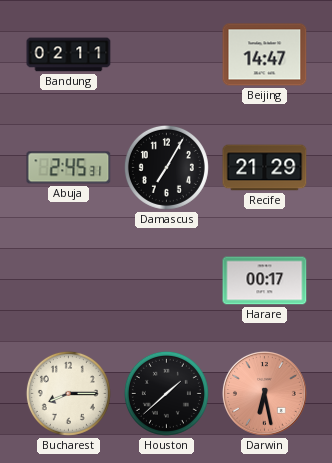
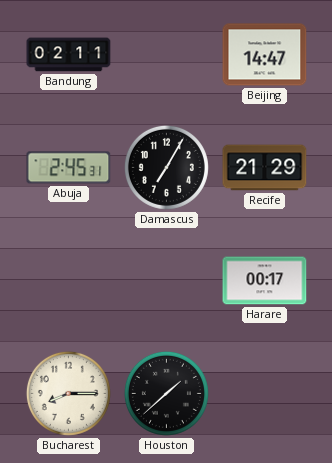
Darwin: 6:28 -> none (264, 393)
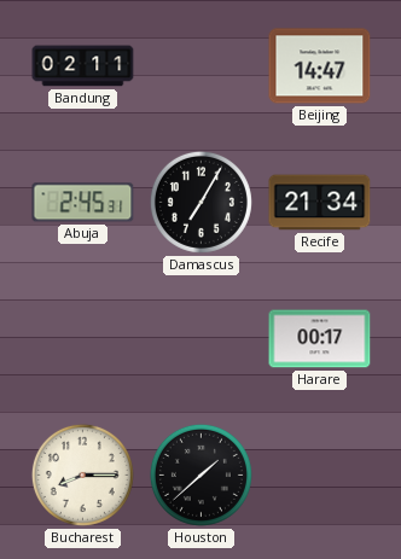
Recife: 21:29 -> 21:34 (320, 203)
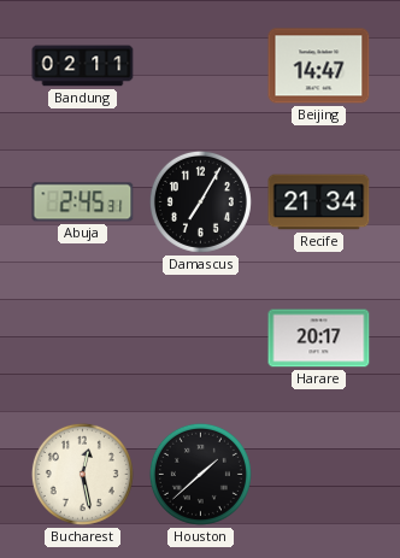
Harare: 00:17 -> 20:17 (319, 339)
Bucharest: 8:15 -> 12:28 (82, 474)
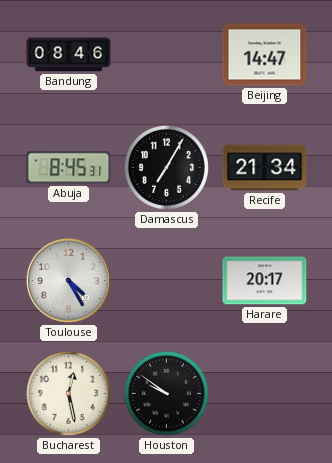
Bandung: 02:11 -> 08:46 (69, 55)
Abuja: 2:45 -> 8:45 (69, 168)
Toulouse: none -> 4:25 (68, 280)
Houston: 1:38 -> 9:51 (166, 393)
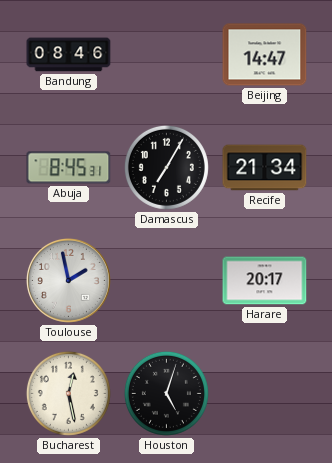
Toulouse: 4:25 -> 1:58 (68, 280)
Houston: 9:51 -> 5:03 (166, 393)
